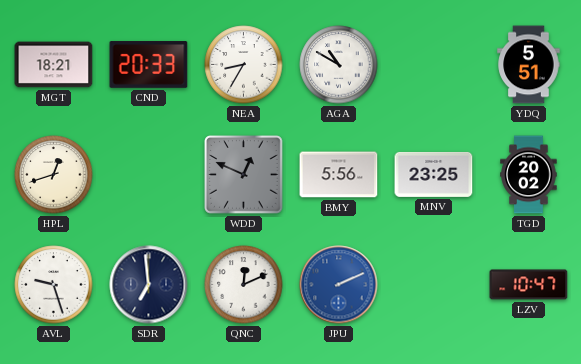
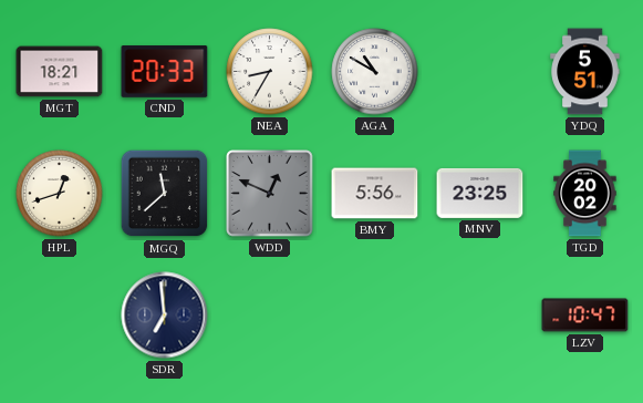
MGQ: none -> 11:38 (165, 194)
AVL: 9:27 -> none (54, 285)
QNC: 12:11 -> none (244, 285)
JPU: 2:11 -> none (339, 285)
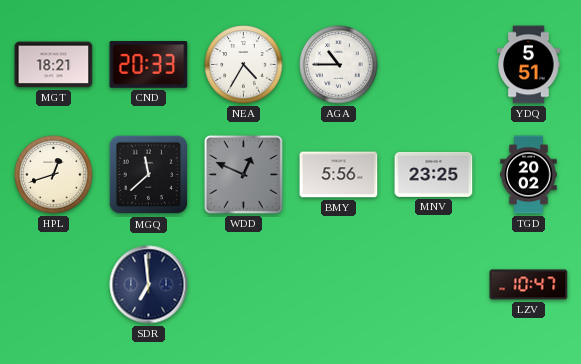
NEA: 8:35 -> 4:35 (244, 65)
AGA: 10:50 -> 10:45 (339, 65)
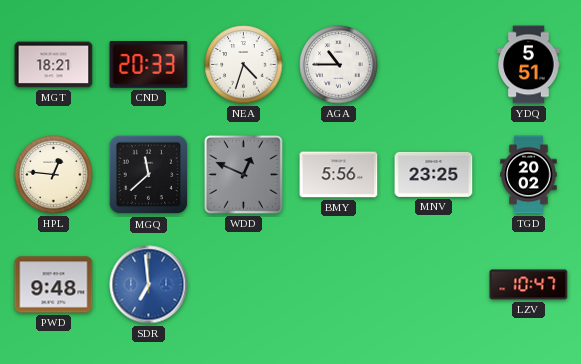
NEA: 4:35 -> 4:33 (244, 65)
HPL: 12:42 -> 12:46 (54, 175)
PWD: none -> 9:48 (54, 285)
SDR dial: navy -> blue (149, 285)
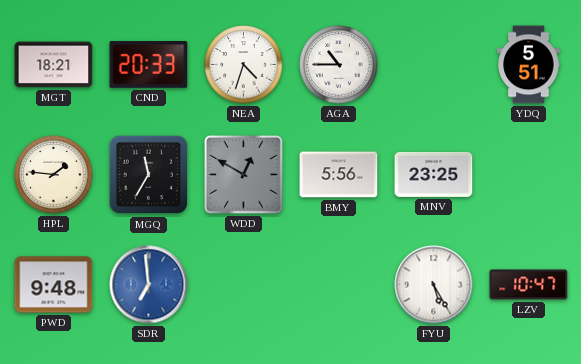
HPL: 12:46 -> 1:46 (54, 175)
MGQ: 11:38 -> 11:35 (149, 175)
WDD: 12:49 -> 12:50 (244, 175)
TGD: 20:02 -> none (529, 175)
FYU: none -> 5:25 (434, 285)
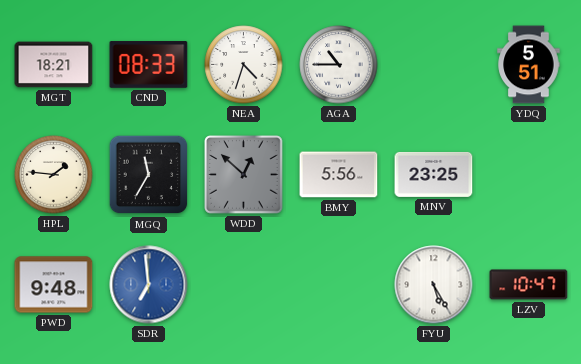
CND: 20:33 -> 08:33 (149, 65)
WDD: 12:50 -> 12:52 (244, 175)
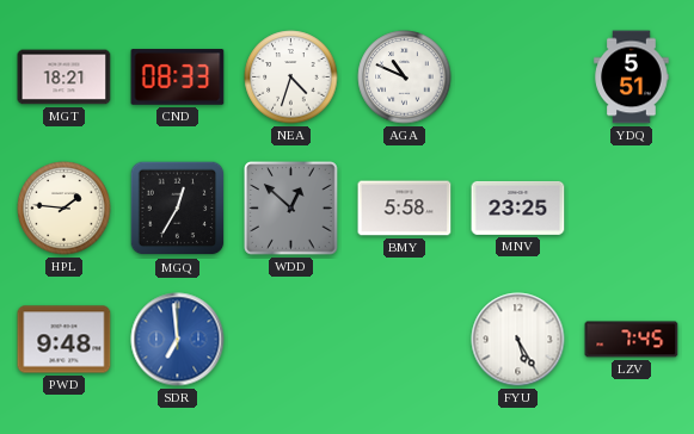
AGA: 10:45 -> 10:49 (405, 77)
MGQ: 11:35 -> 12:35 (178, 209)
BMY: 5:56 -> 5:58 (405, 209)
LZV: 10:47 -> 7:45 (632, 340)
